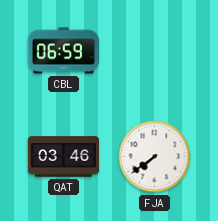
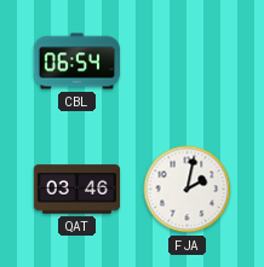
CBL: 06:59 -> 06:54 (78, 62)
FJA: 7:39 -> 2:02 (188, 190)
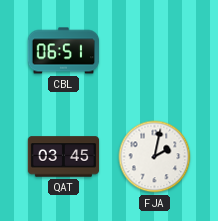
CBL: 06:54 -> 06:51 (64, 51)
QAT: 03:46 -> 03:45 (64, 157)
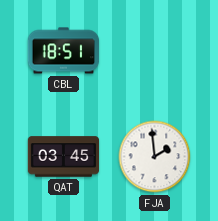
CBL: 06:51 -> 18:51 (64, 51)
FJA: 2:02 -> 1:59 (155, 157)
